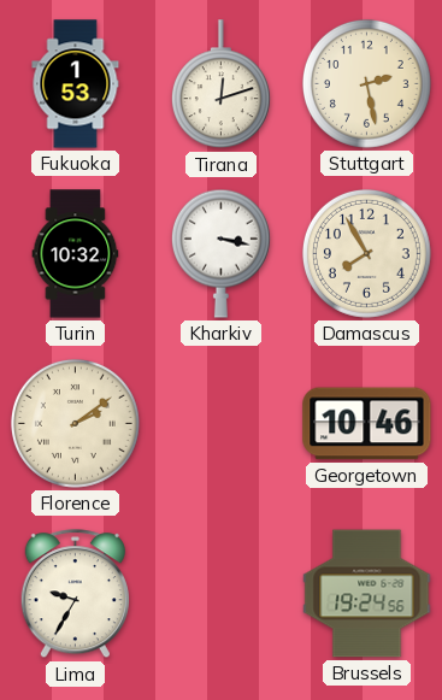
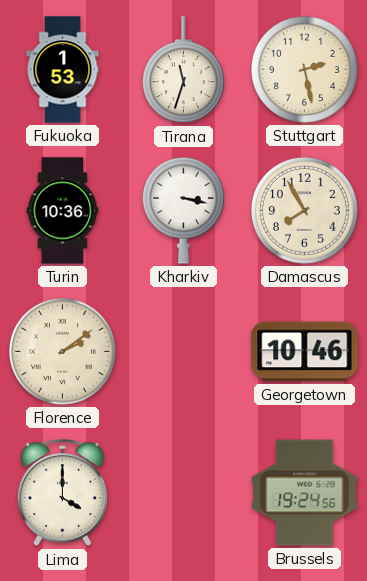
Tirana: 12:12 -> 11:33 (183, 70)
Turin: 10:32 -> 10:36 (63, 211)
Lima: 9:35 -> 4:00 (62, 493)
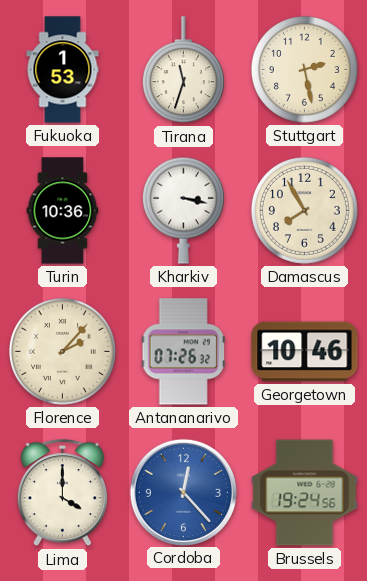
Florence: 2:09 -> 2:07 (62, 351)
Antananarivo: none -> 07:26 (183, 352)
Cordoba: none -> 12:23 (183, 492)
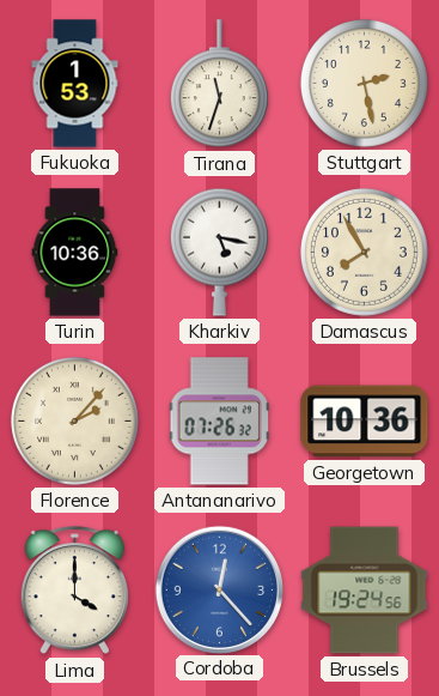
Kharkiv: 3:17 -> 5:17 (219, 252)
Georgetown: 10:46 -> 10:36 (365, 422)
